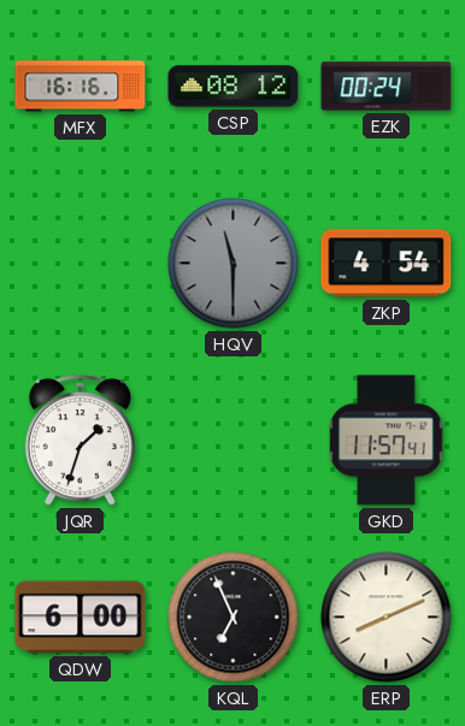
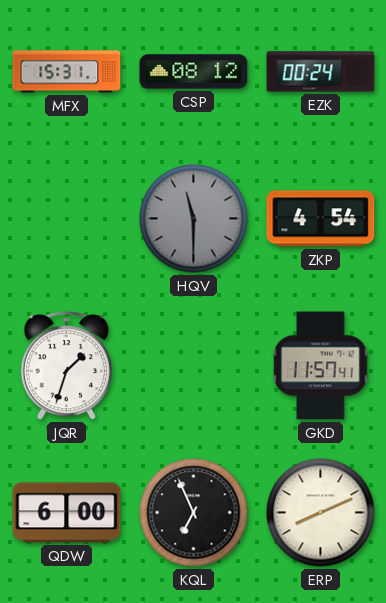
MFX: 16:16 -> 15:31 (67, 72)
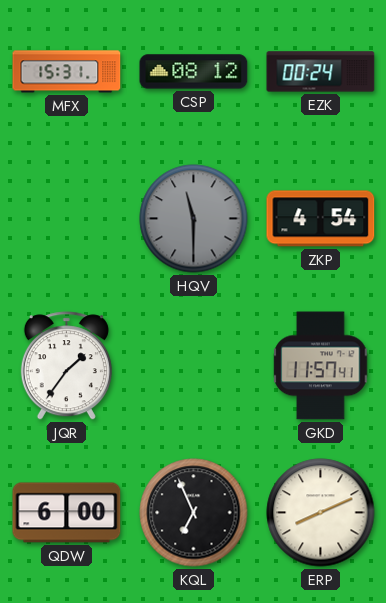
JQR: 1:33 -> 1:36 (66, 366)
